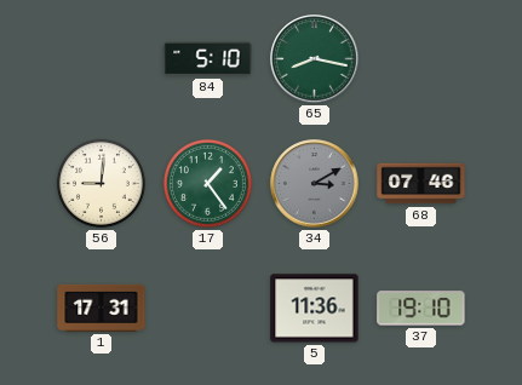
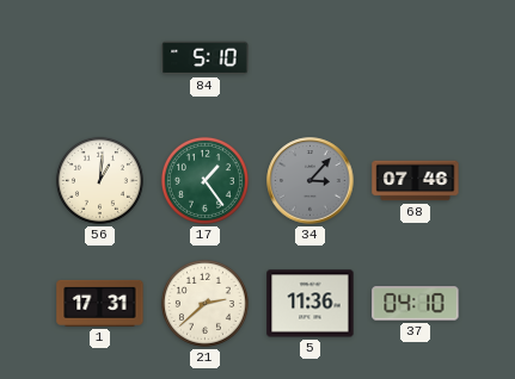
65: 8:17 -> none (315, 59)
56: 9:01 -> 1:01 (99, 180)
34: 3:10 -> 3:07 (311, 181)
21: none -> 2:38 (204, 303)
37: 19:10 -> 04:10 (416, 304)
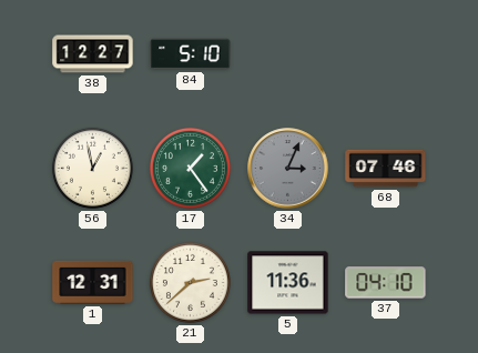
38: none -> 12:27 (93, 54)
56: 1:01 -> 12:58 (92, 168)
34: 3:07 -> 3:04 (288, 169)
1: 17:31 -> 12:31 (93, 282)
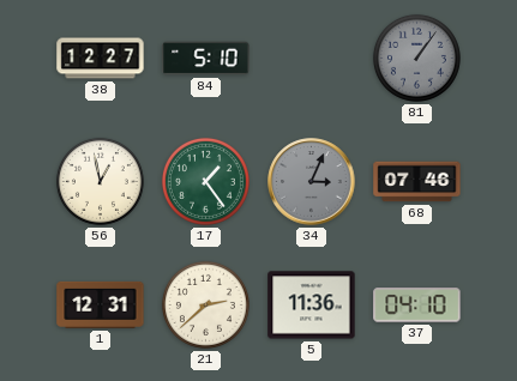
81: none -> 1:06 (416, 58)
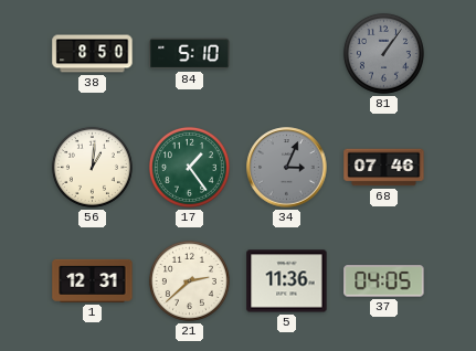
38: 12:27 -> 8:50 (93, 54)
56: 12:58 -> 1:01 (92, 167)
37: 04:10 -> 04:05 (384, 281)
